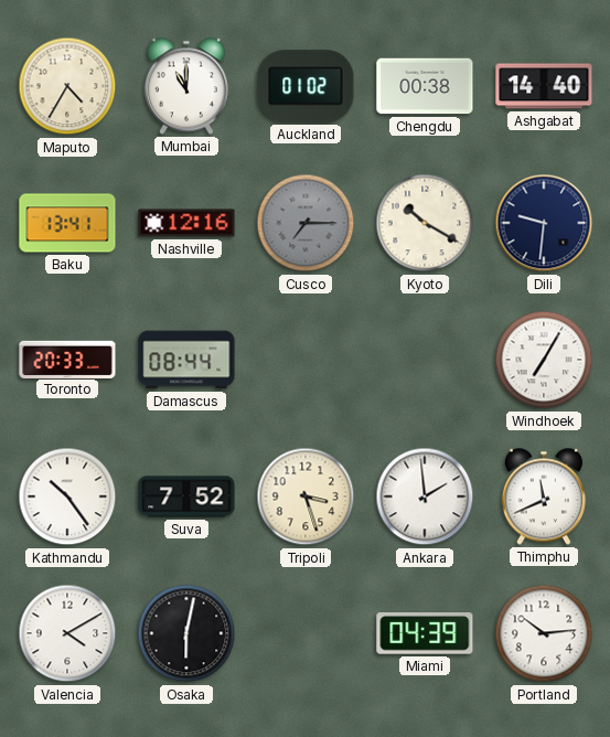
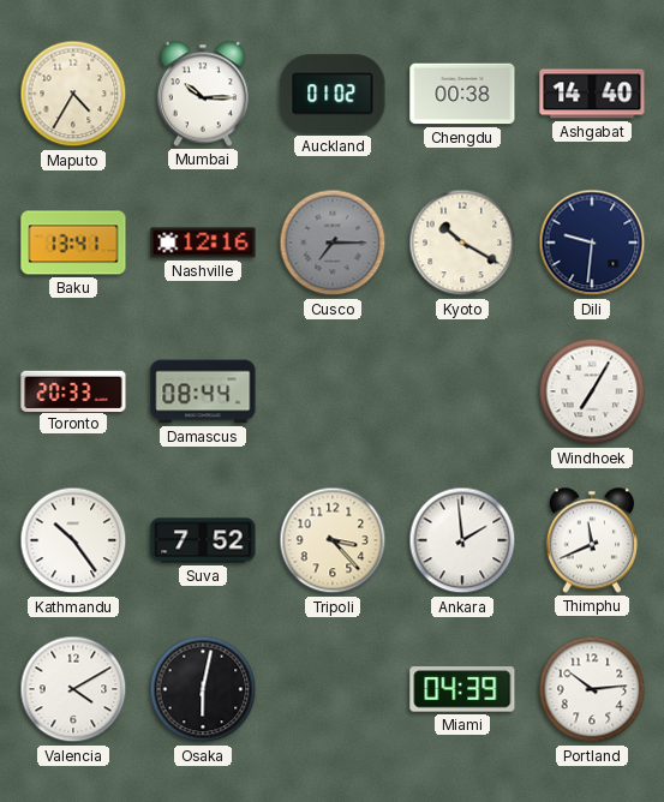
Mumbai: 11:00 -> 10:15 (203, 94)
Tripoli: 3:27 -> 3:23 (333, 540)
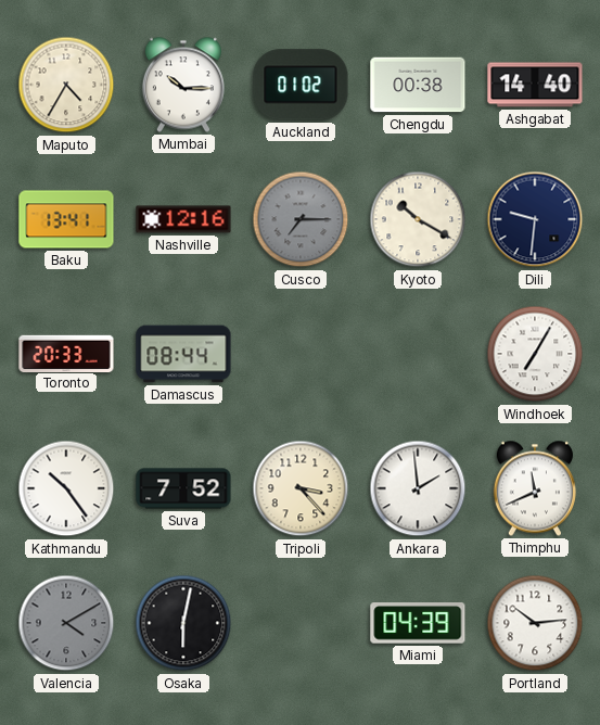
Valencia dial: white -> grey (66, 623)
